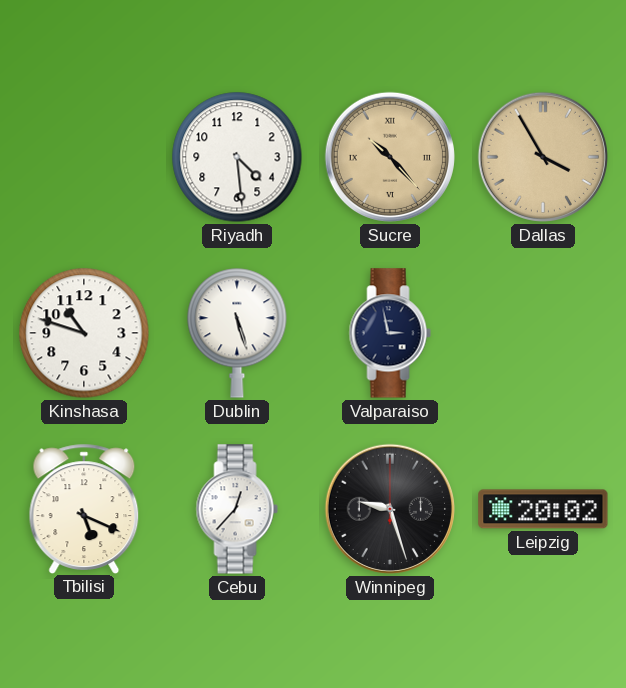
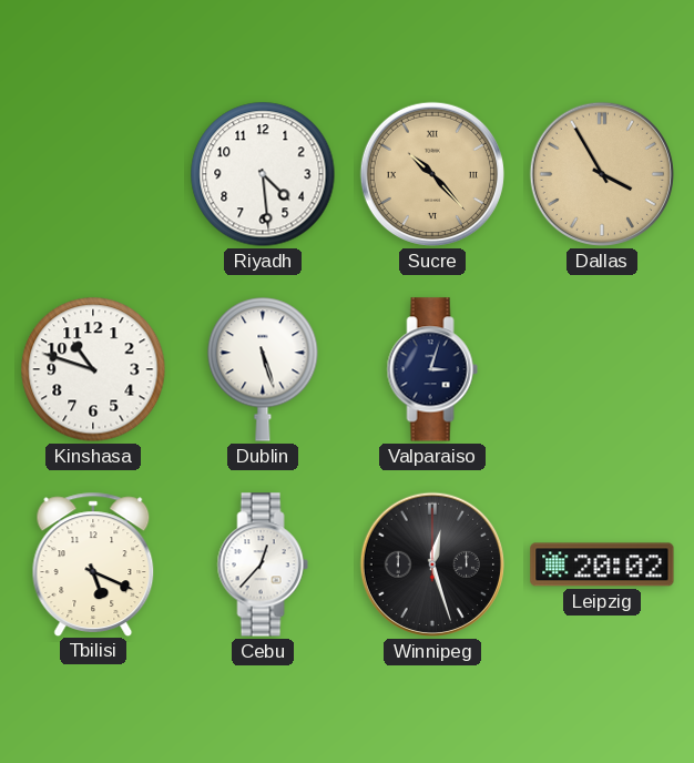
Valparaiso: 2:58 -> 3:03 (432, 369)
Winnipeg: 9:27 -> 12:27 (432, 564)
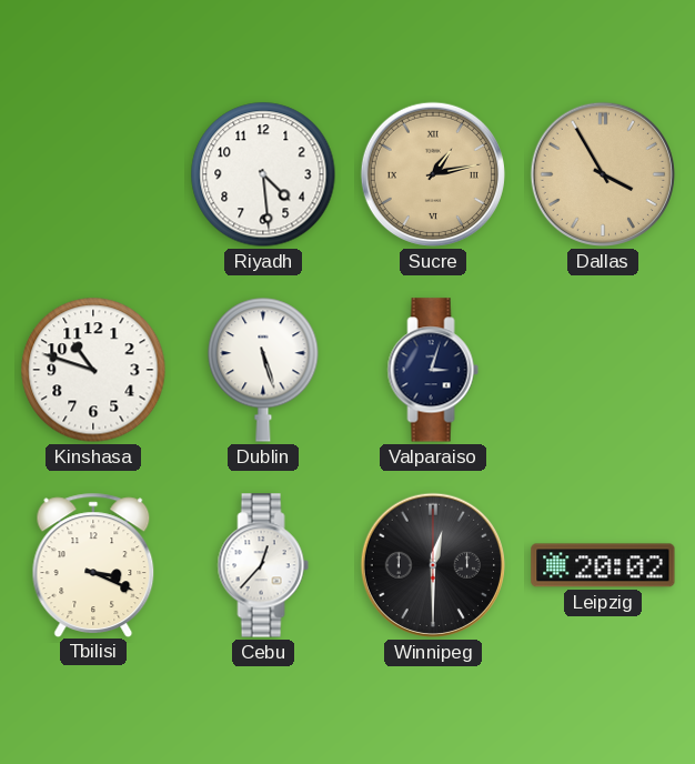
Sucre: 10:23 -> 1:13 (433, 174)
Tbilisi: 5:19 -> 3:19 (93, 564)
Winnipeg: 12:27 -> 12:30 (433, 565)
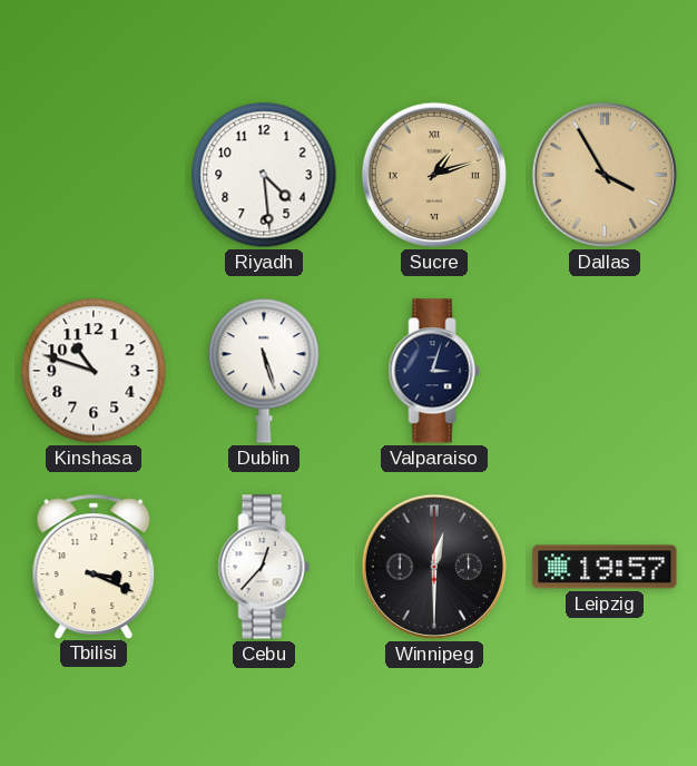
Sucre: 1:13 -> 1:12 (434, 175)
Leipzig: 20:02 -> 19:57 (605, 567)
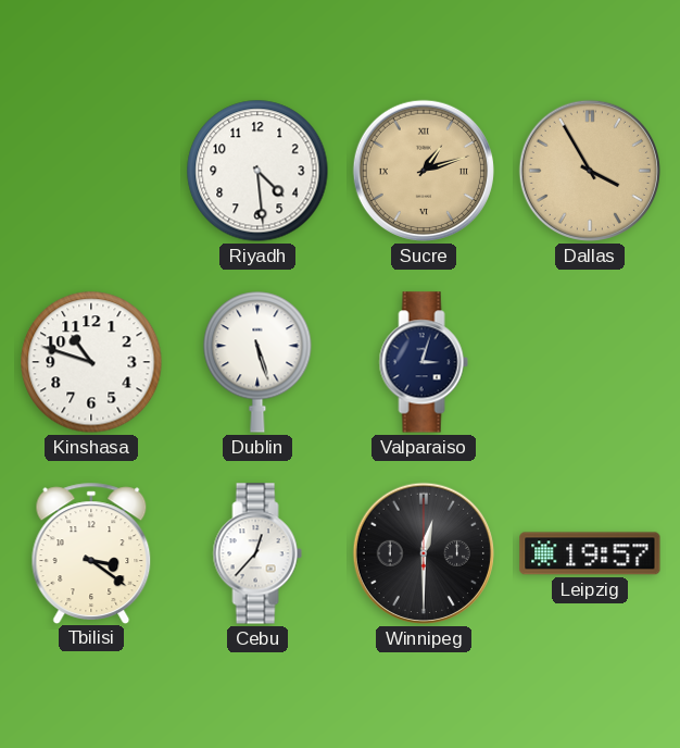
Tbilisi: 3:19 -> 3:21 (91, 552)
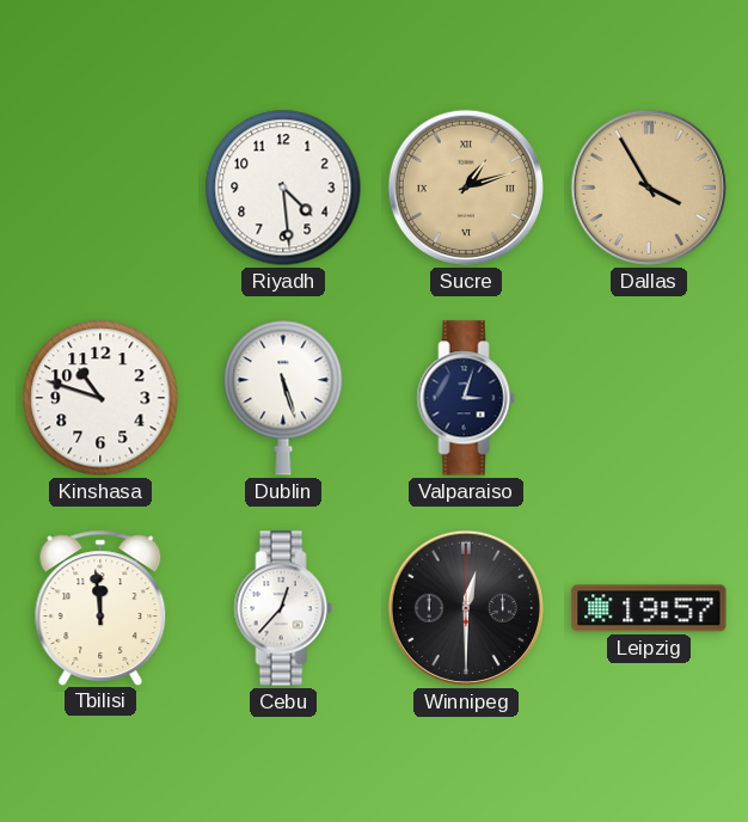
Tbilisi: 3:21 -> 11:59 (100, 607)
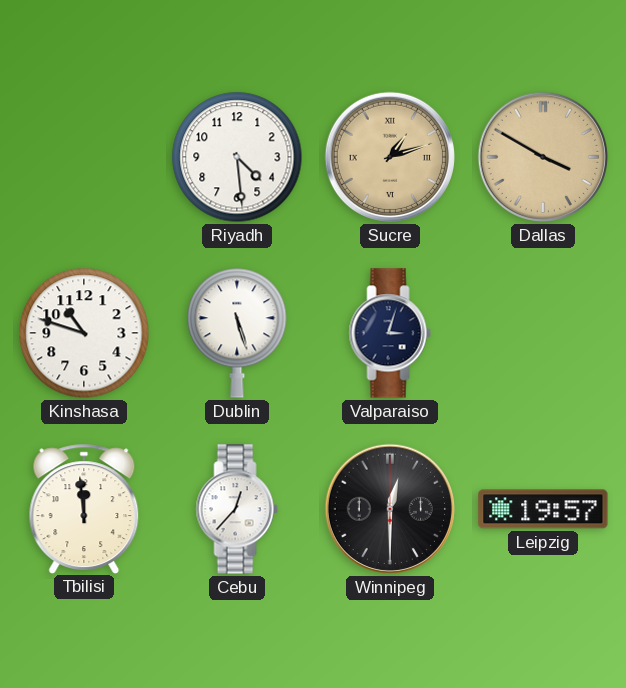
Dallas: 3:55 -> 3:50 (543, 157)
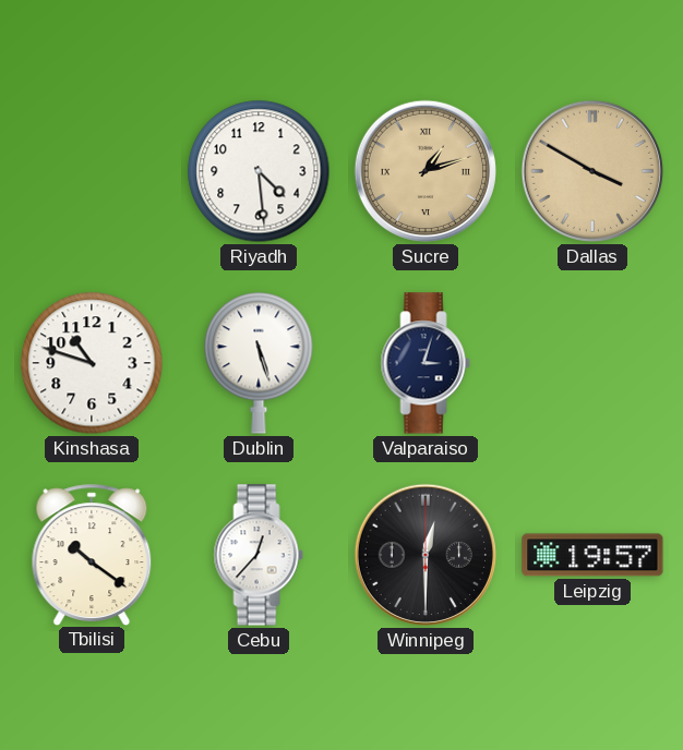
Tbilisi: 11:59 -> 10:21 (92, 554)
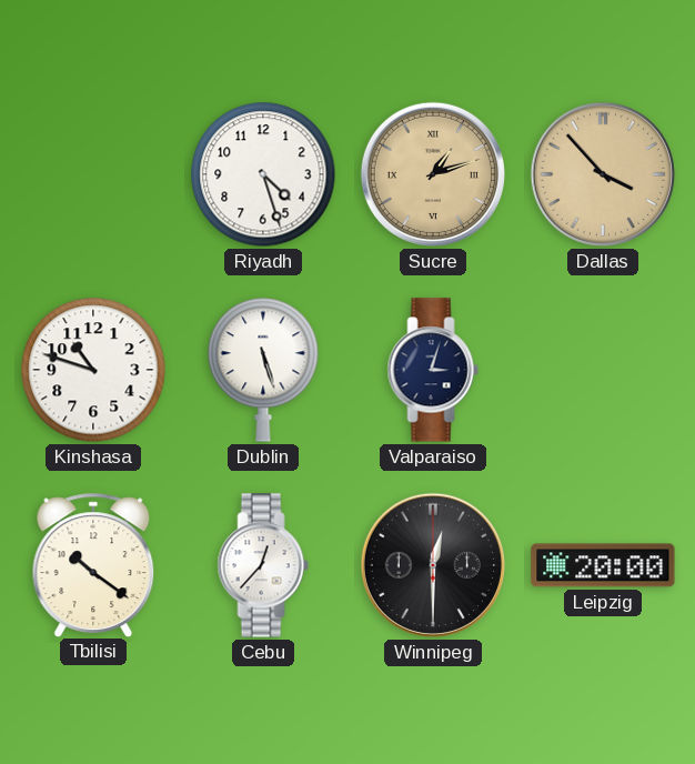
Riyadh: 4:29 -> 4:27 (263, 174)
Dallas: 3:50 -> 3:53 (603, 174)
Leipzig: 19:57 -> 20:00 (603, 565)
